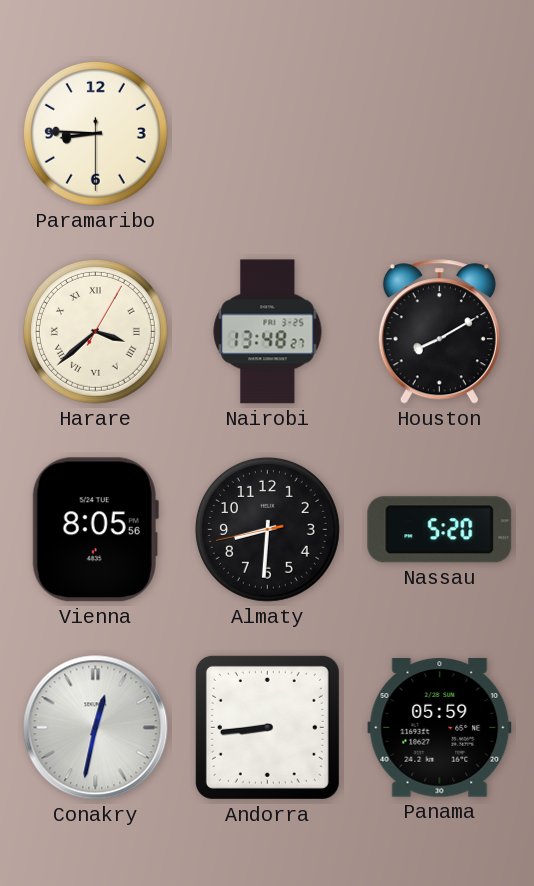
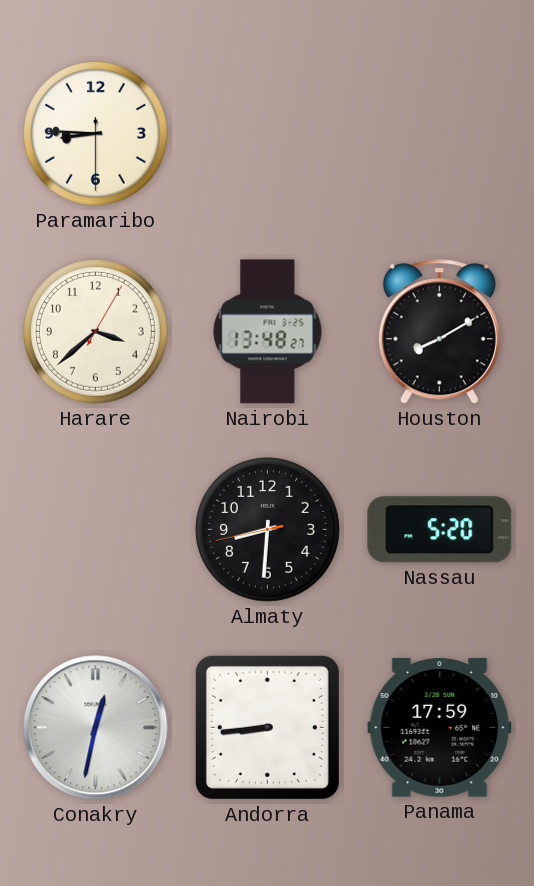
Harare numerals: Roman -> Arabic (95, 331)
Vienna: 8:05 -> none (95, 530)
Panama: 05:59 -> 17:59 (440, 728)
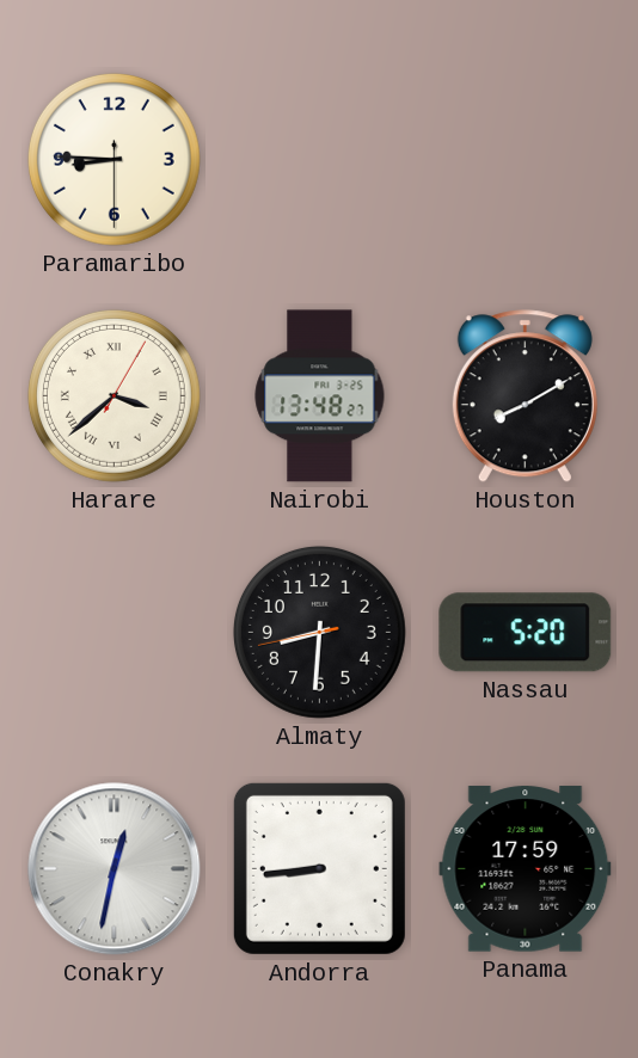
Harare numerals: Arabic -> Roman (114, 395)
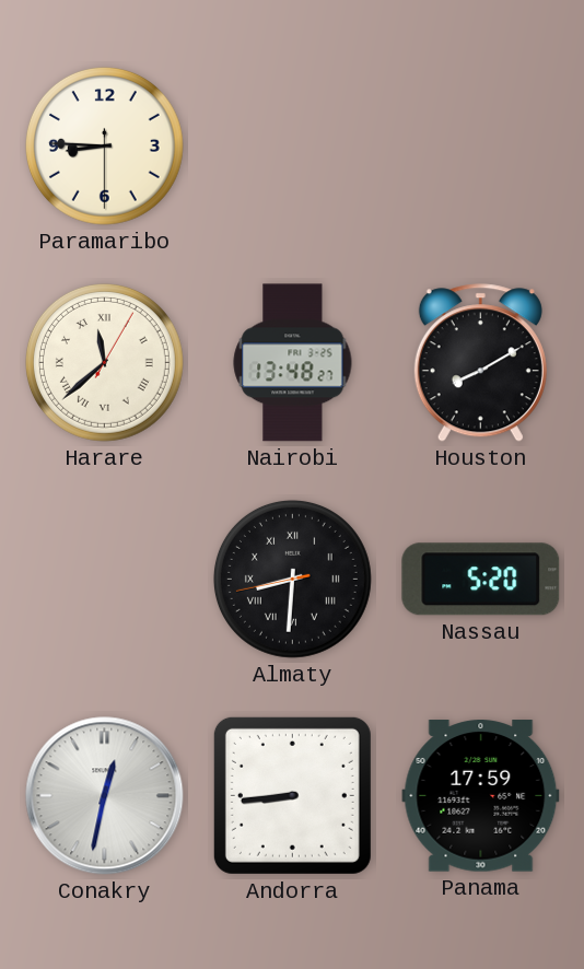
Harare: 3:38 -> 11:38 (104, 362)
Almaty numerals: Arabic -> Roman (292, 579)
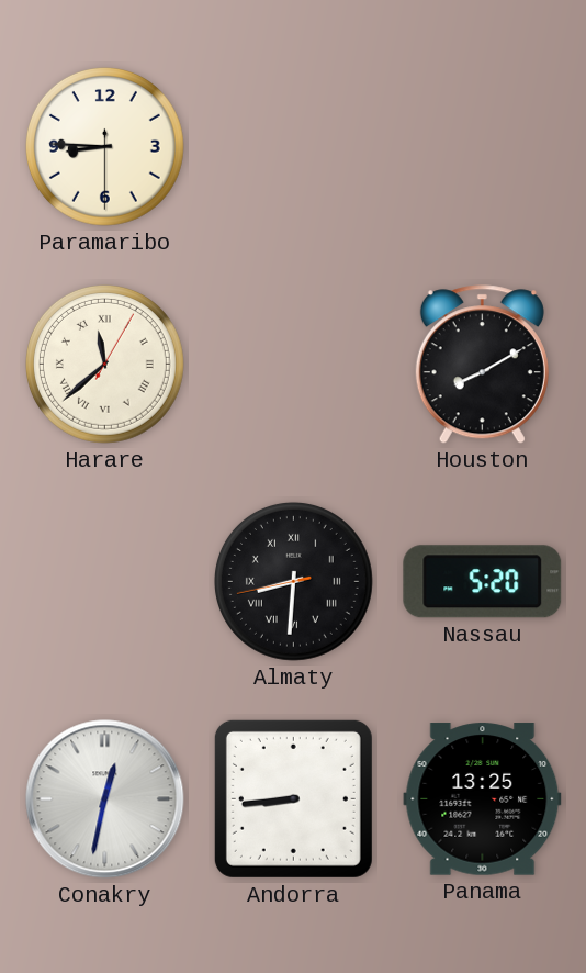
Nairobi: 13:48 -> none (293, 363)
Panama: 17:59 -> 13:25 (483, 799)
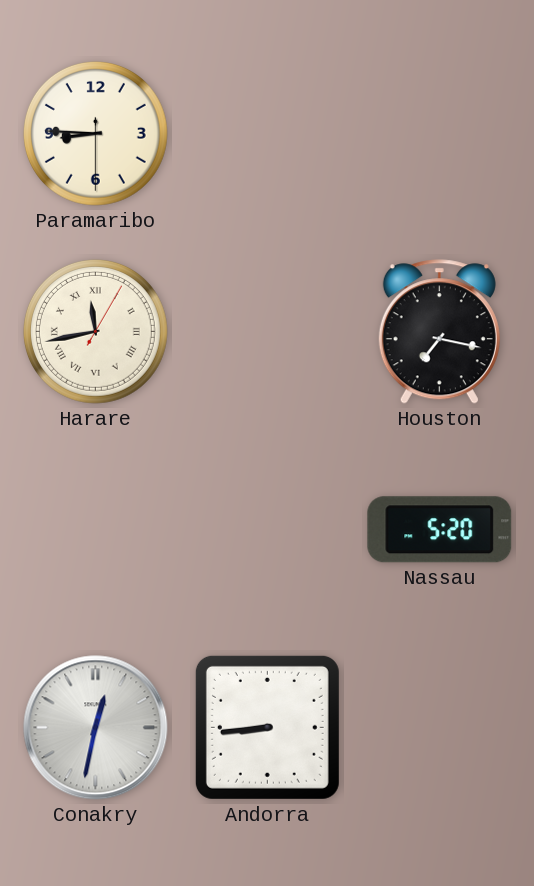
Harare: 11:38 -> 11:43 (95, 331)
Houston: 8:10 -> 7:17 (439, 332)
Almaty: 8:30 -> none (293, 581)
Panama: 13:25 -> none (483, 799)
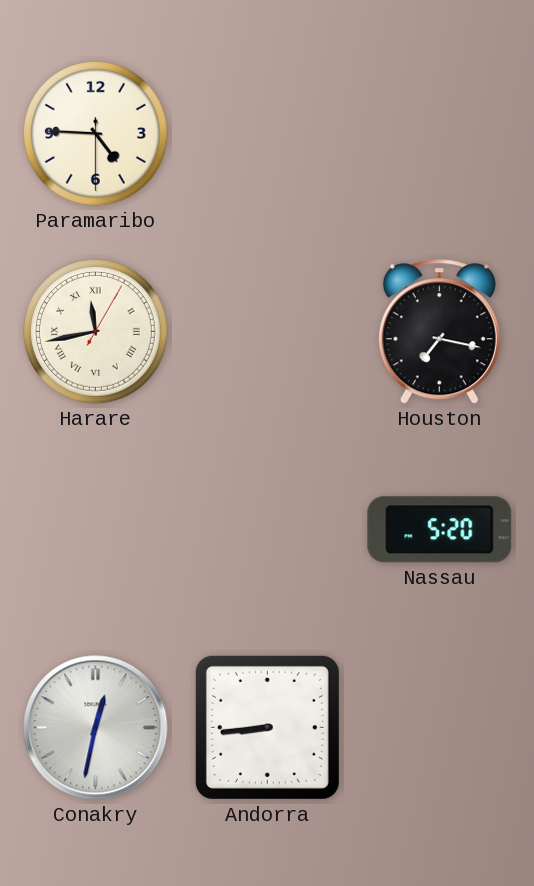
Paramaribo: 8:45 -> 4:45 (95, 133)
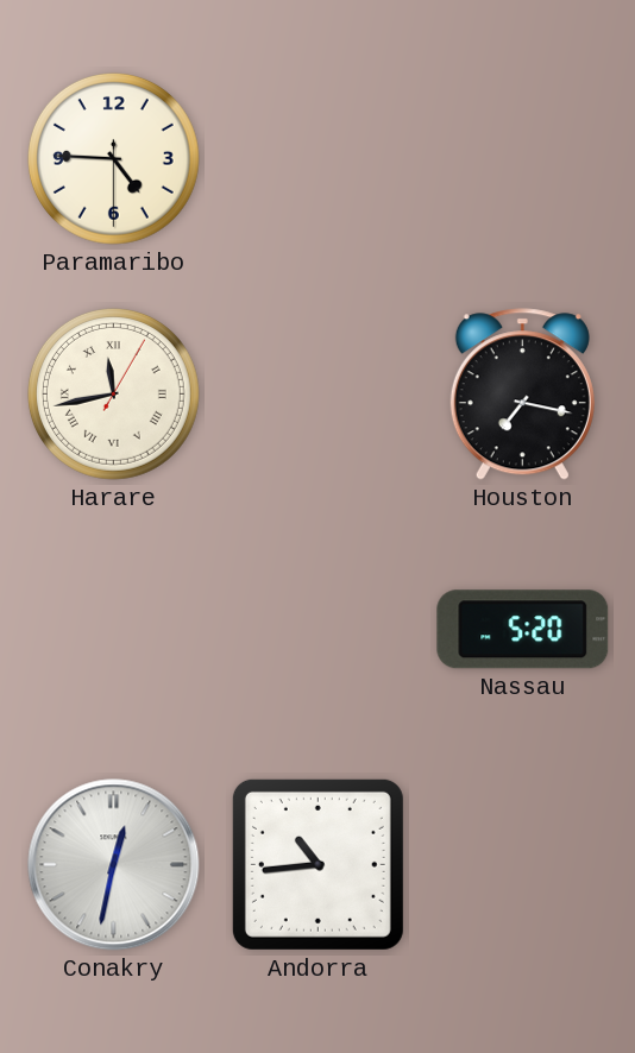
Andorra: 8:44 -> 10:44 (317, 864)
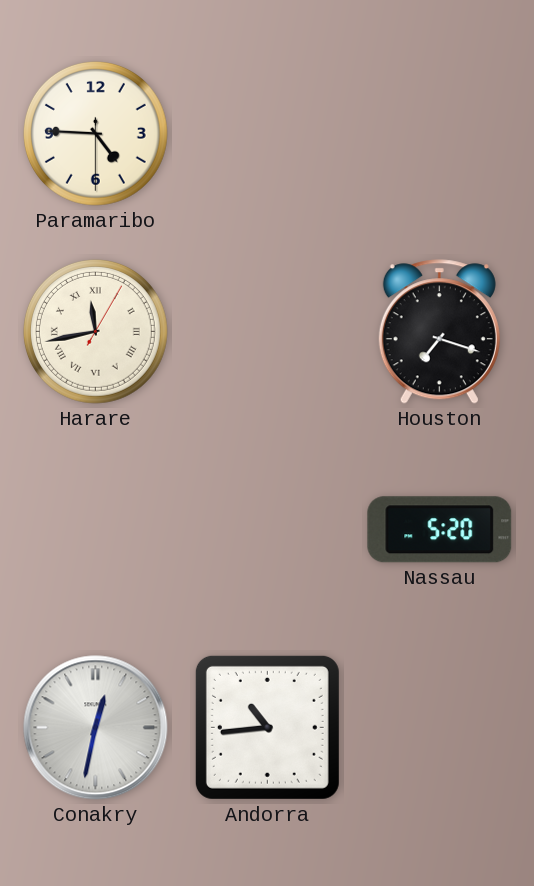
Houston: 7:17 -> 7:18 (439, 332)
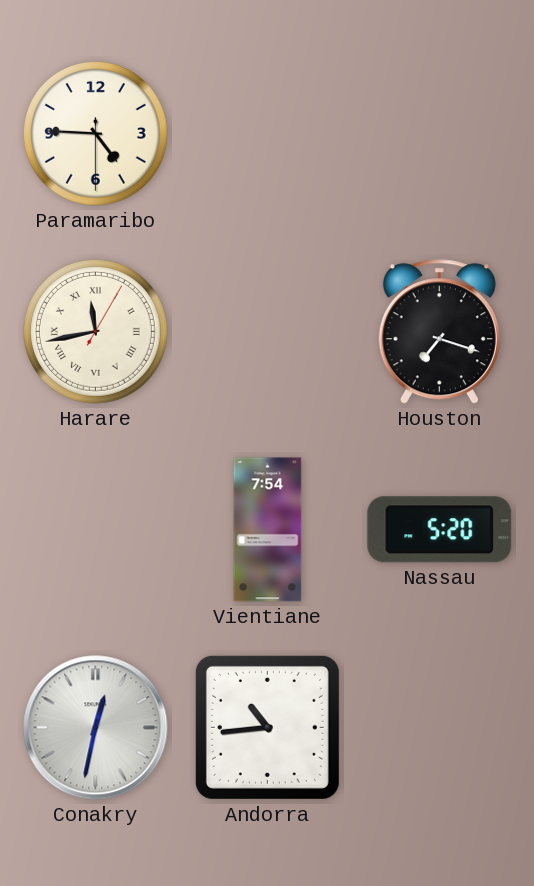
Vientiane: none -> 7:54 (268, 530)
